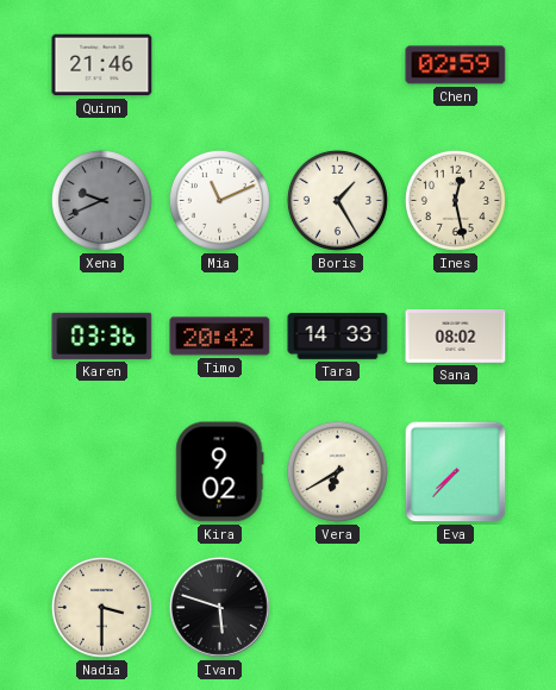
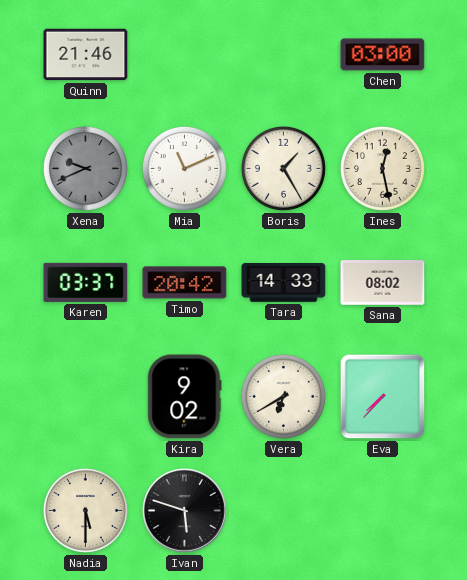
Chen: 02:59 -> 03:00 (383, 55)
Karen: 03:36 -> 03:37 (86, 282)
Nadia: 3:30 -> 5:30 (85, 510)
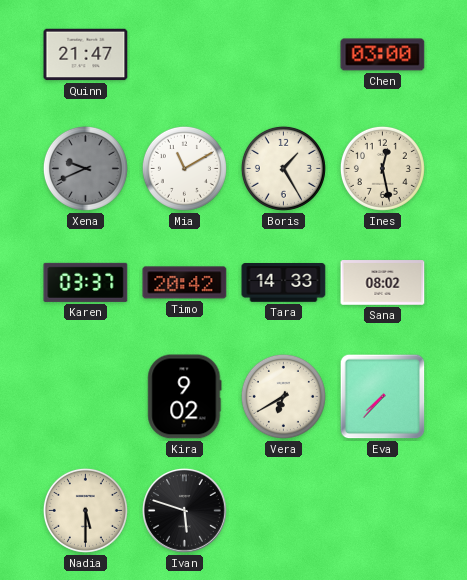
Quinn: 21:46 -> 21:47 (86, 55)
Mia: 11:11 -> 11:10 (184, 168)
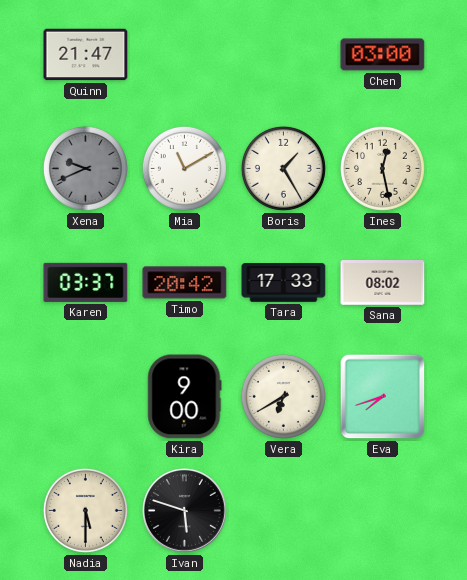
Tara: 14:33 -> 17:33 (284, 283)
Kira: 9:02 -> 9:00 (185, 397)
Eva: 7:37 -> 7:42 (383, 397)
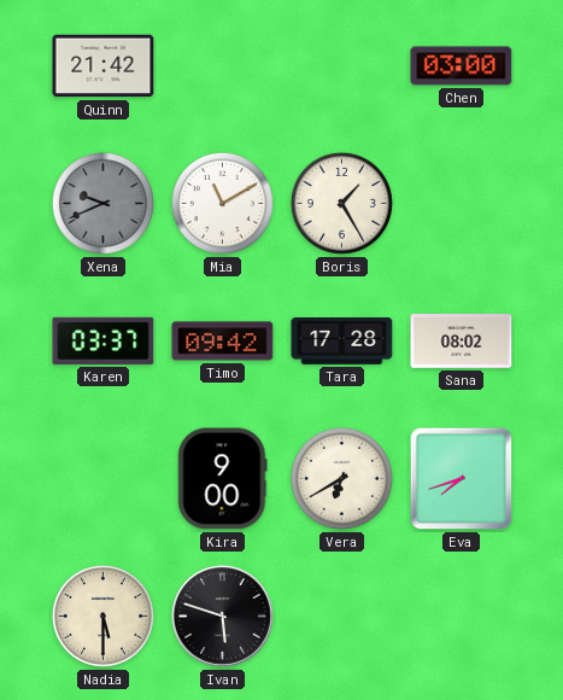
Quinn: 21:47 -> 21:42 (104, 66)
Ines: 12:28 -> none (382, 168)
Timo: 20:42 -> 09:42 (223, 342)
Tara: 17:33 -> 17:28 (342, 342)
